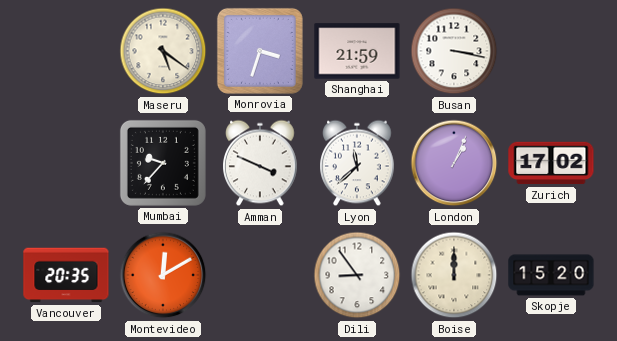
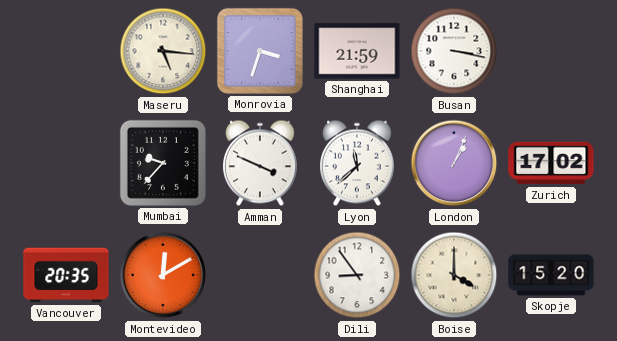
Maseru: 5:21 -> 5:16 (163, 51)
Boise: 12:00 -> 4:00 (454, 275)
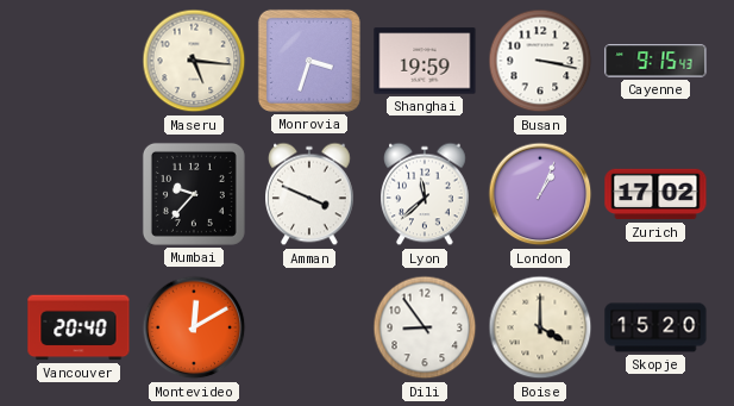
Shanghai: 21:59 -> 19:59 (425, 61)
Cayenne: none -> 9:15 (655, 61)
Vancouver: 20:35 -> 20:40 (79, 327)
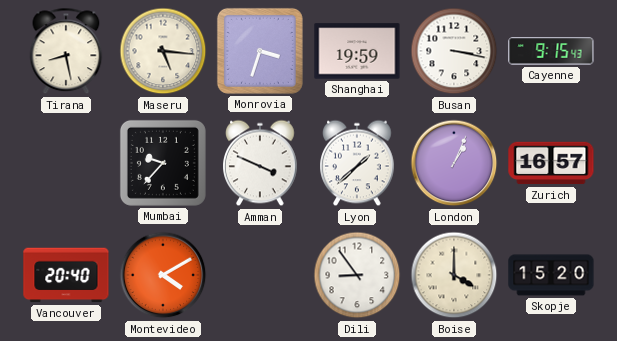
Tirana: none -> 8:28 (66, 51)
Lyon: 11:38 -> 1:38 (358, 163)
Zurich: 17:02 -> 16:57 (551, 163)
Montevideo: 12:10 -> 4:10 (163, 275)
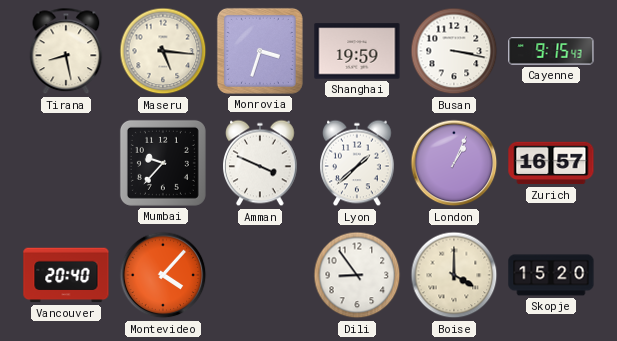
Montevideo: 4:10 -> 4:07 (163, 275)
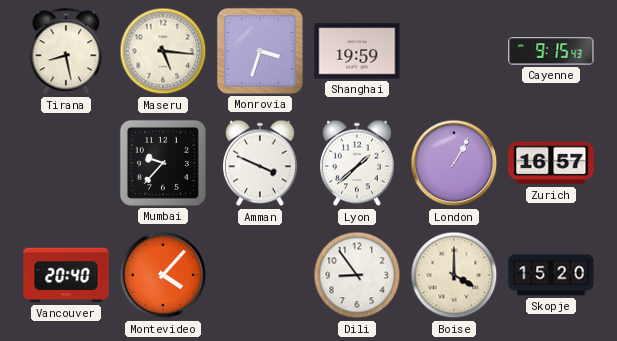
Busan: 3:17 -> none (454, 51)
London: 1:04 -> 1:05 (454, 163)
